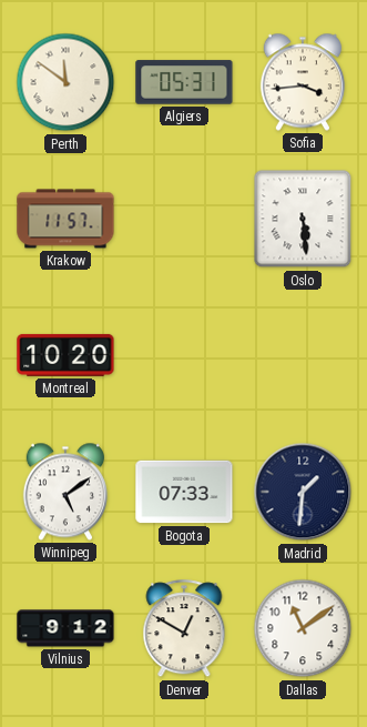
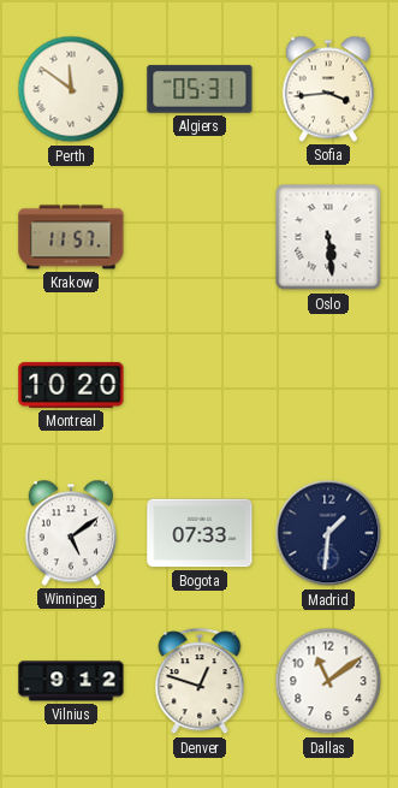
Denver: 12:50 -> 12:48 (200, 682)
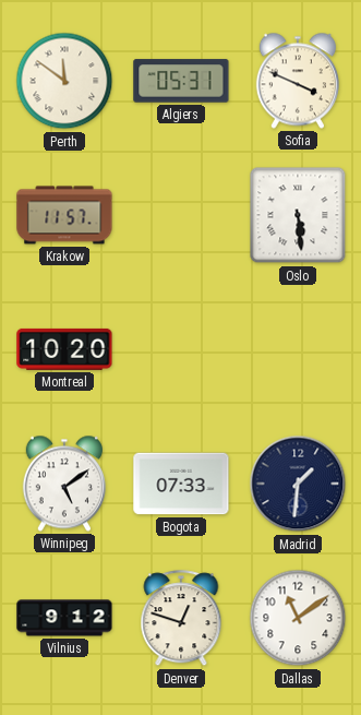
Sofia: 3:44 -> 3:49 (298, 81)
